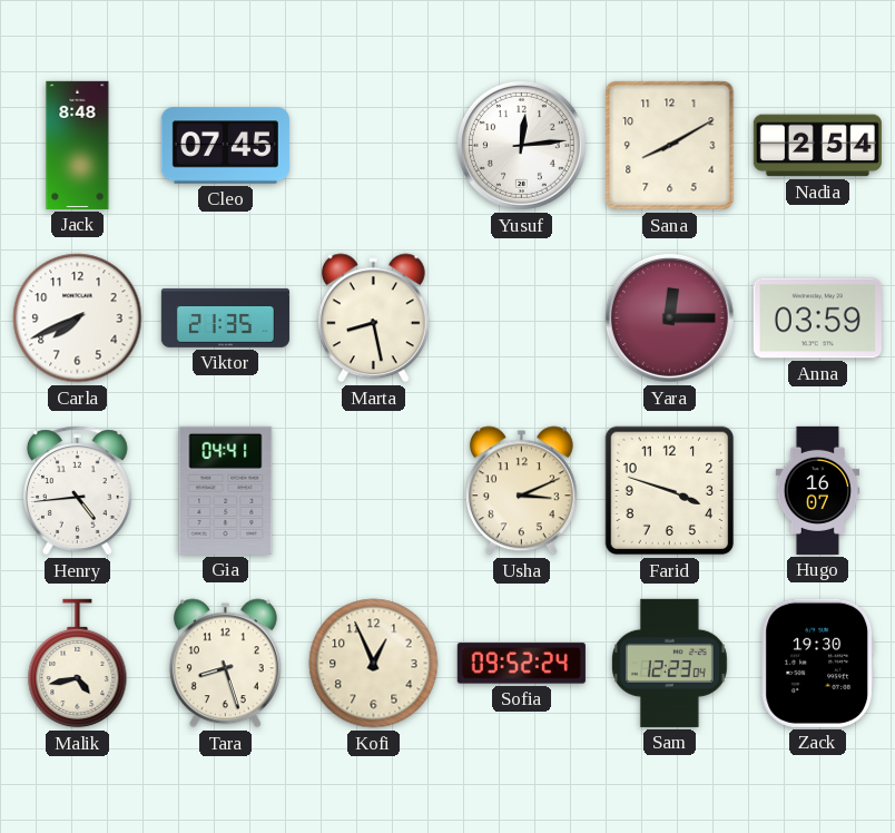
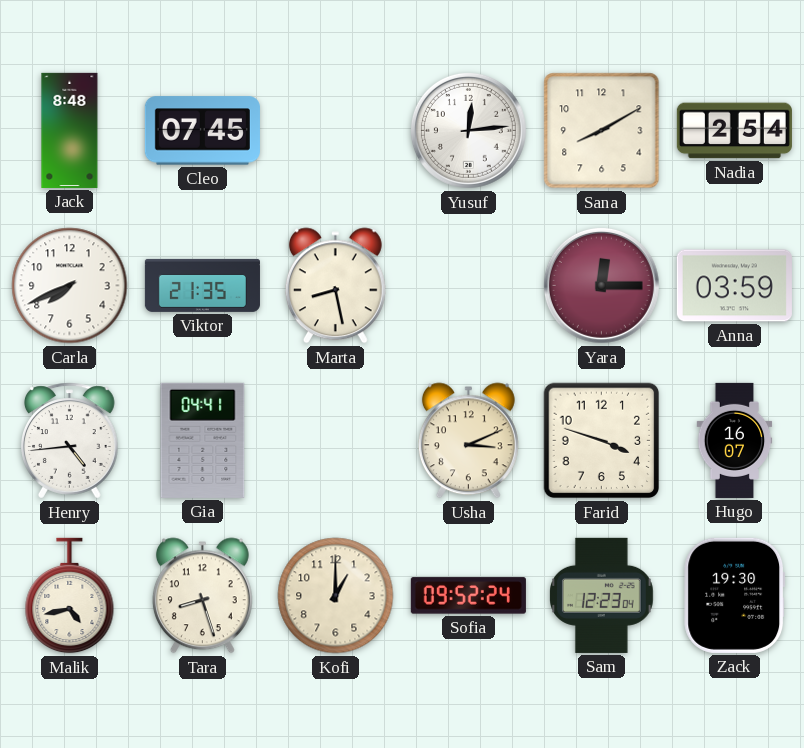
Kofi: 12:56 -> 1:00 (336, 596)
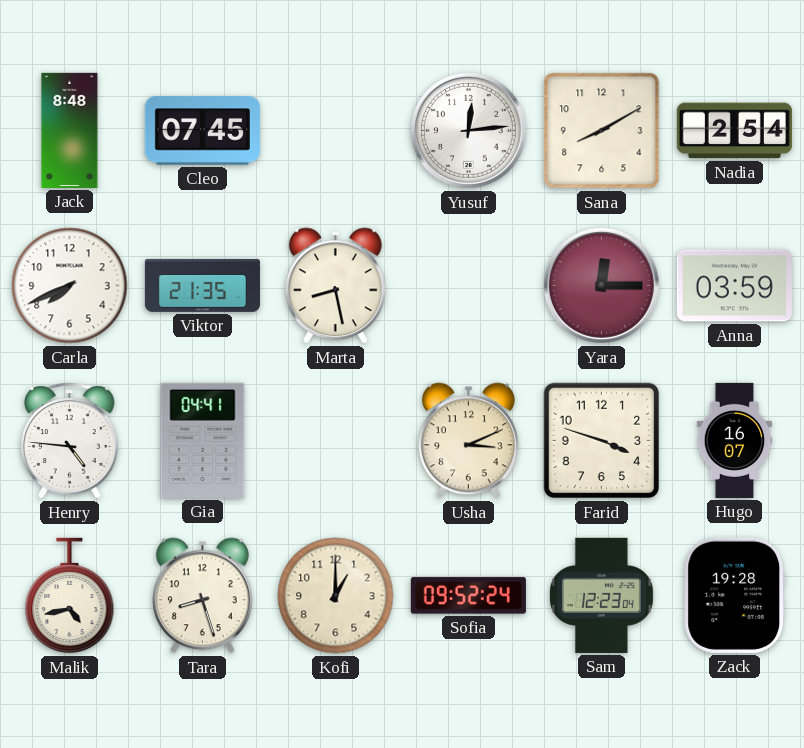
Henry: 4:44 -> 4:46 (70, 441)
Zack: 19:30 -> 19:28 (735, 595)
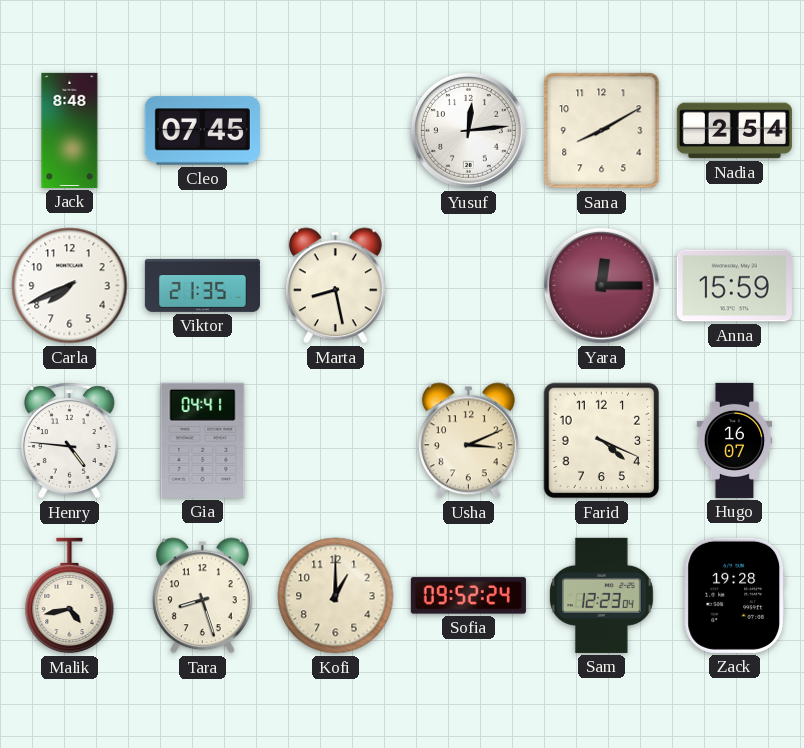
Anna: 03:59 -> 15:59 (734, 286)
Farid: 3:48 -> 4:19 (602, 441)
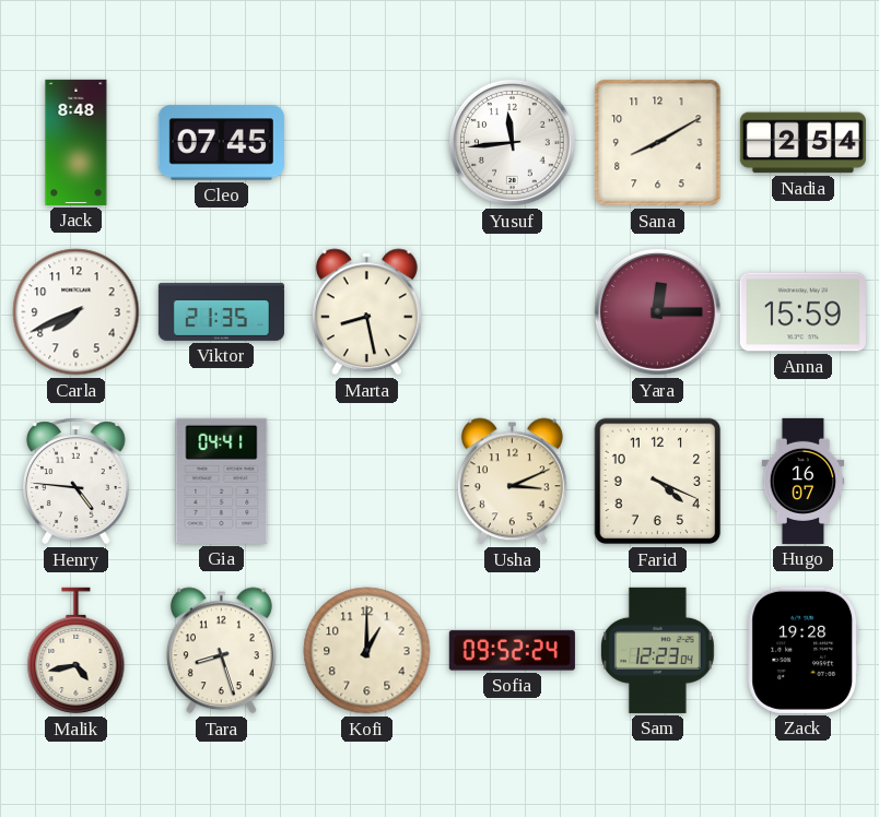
Yusuf: 12:14 -> 11:44 (512, 142)
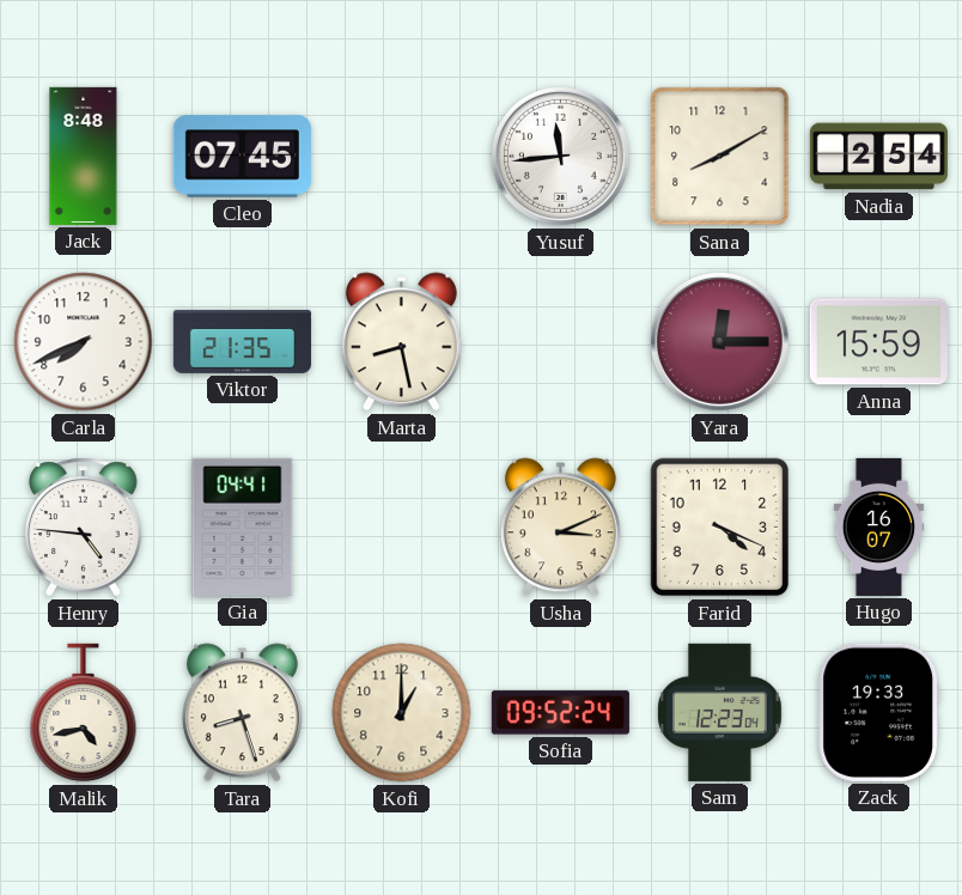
Zack: 19:28 -> 19:33 (879, 712)
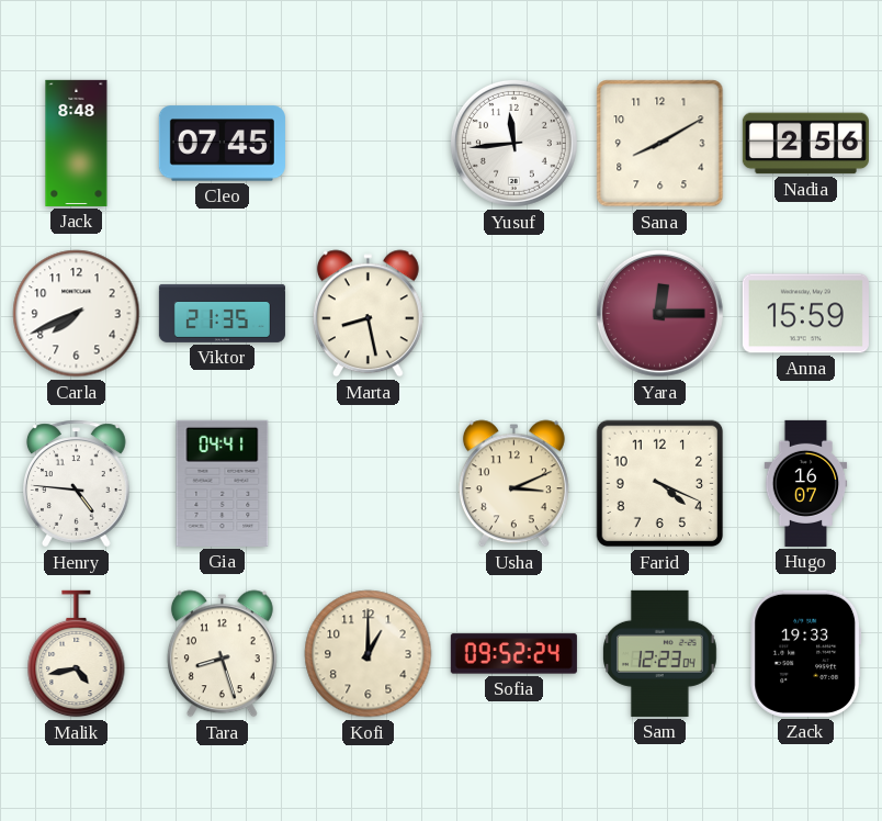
Nadia: 2:54 -> 2:56 (805, 144)
